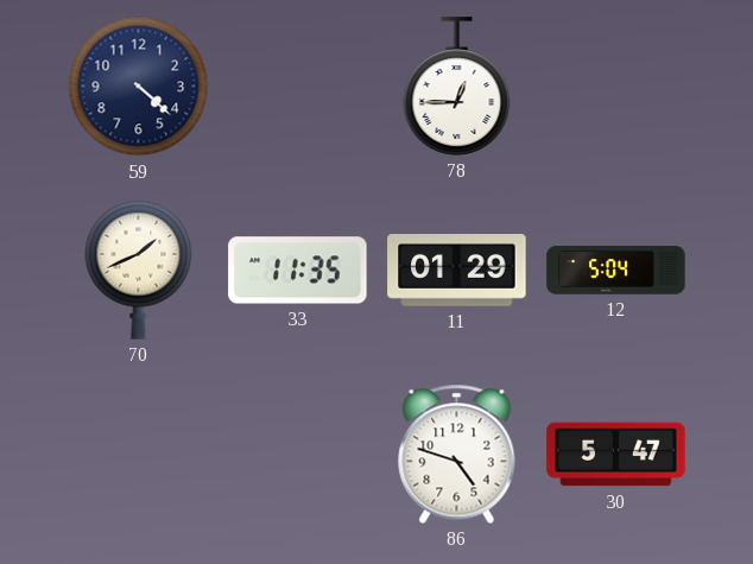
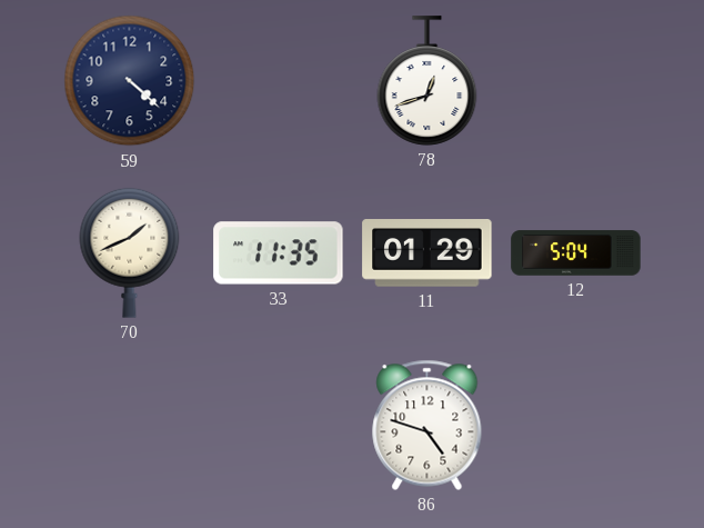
78: 12:45 -> 12:42 (428, 81)
30: 5:47 -> none (616, 455)
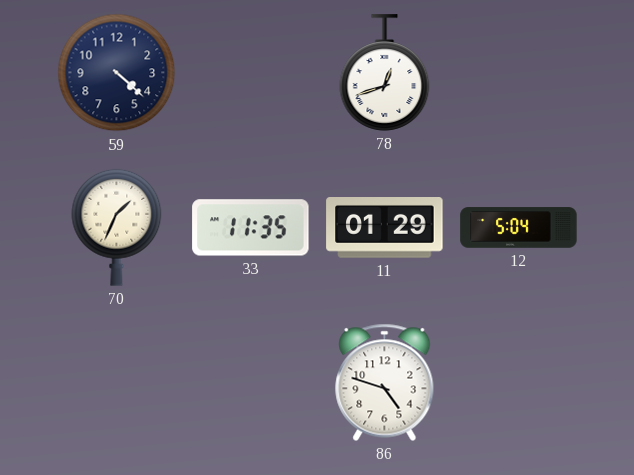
70: 1:41 -> 1:34 (117, 227)
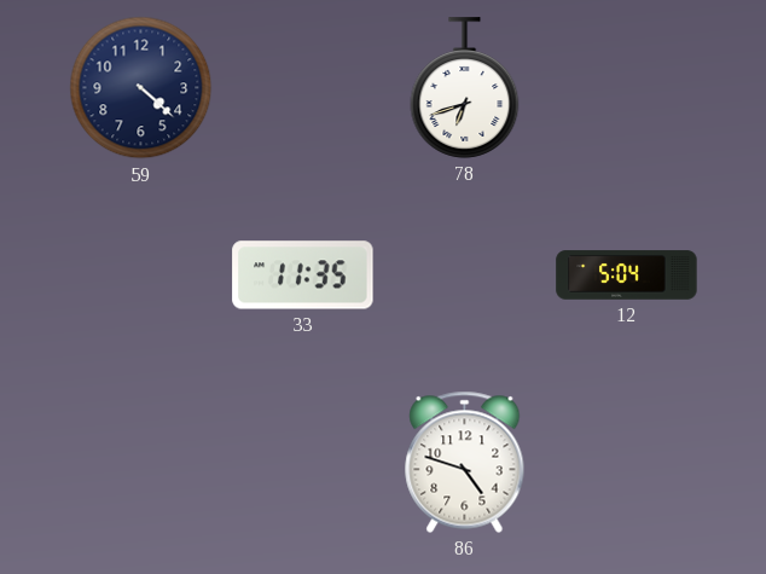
78: 12:42 -> 6:42 (465, 88)
70: 1:34 -> none (117, 227)
11: 01:29 -> none (385, 228)
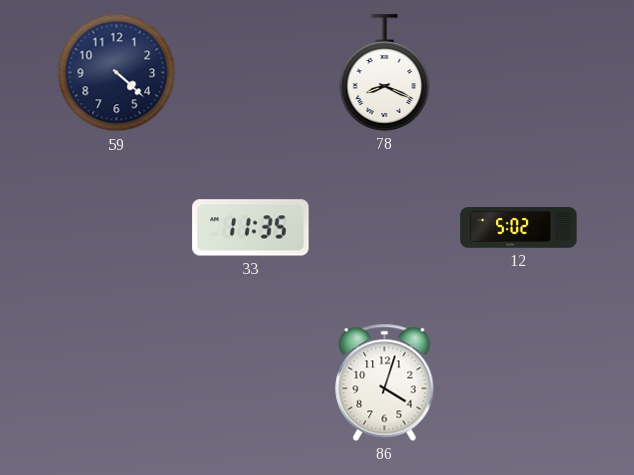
78: 6:42 -> 8:19 (385, 73)
12: 5:04 -> 5:02 (519, 228)
86: 4:48 -> 4:03 (385, 382)
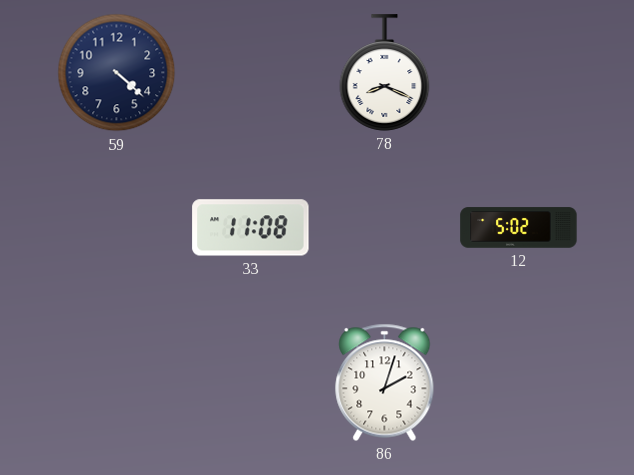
33: 11:35 -> 11:08 (251, 228)
86: 4:03 -> 2:03 (385, 382)
